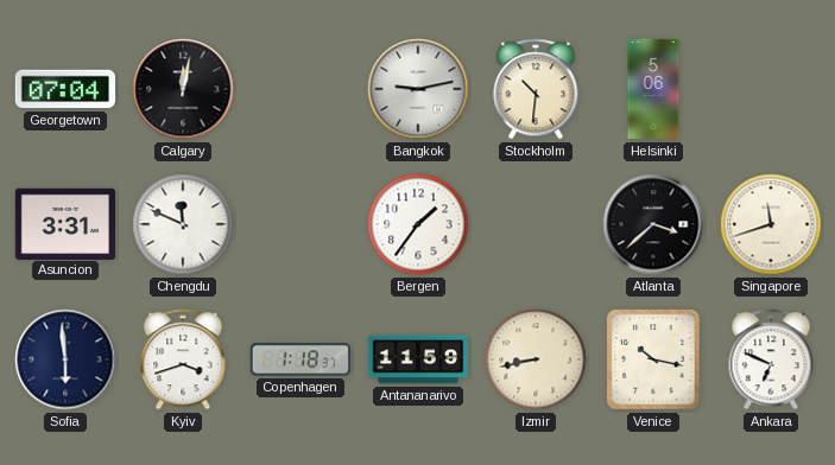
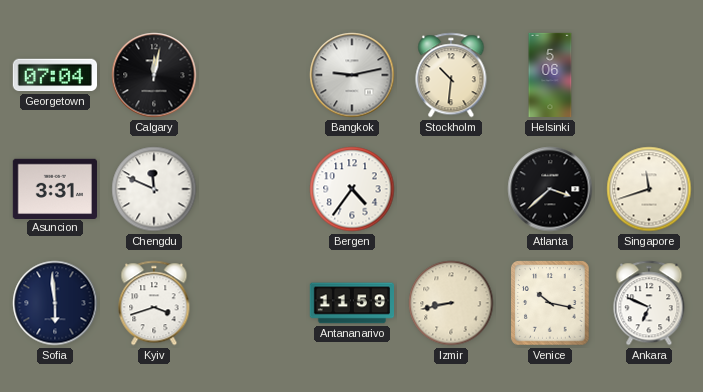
Bergen: 1:36 -> 4:36 (352, 189)
Copenhagen: 1:18 -> none (299, 359)
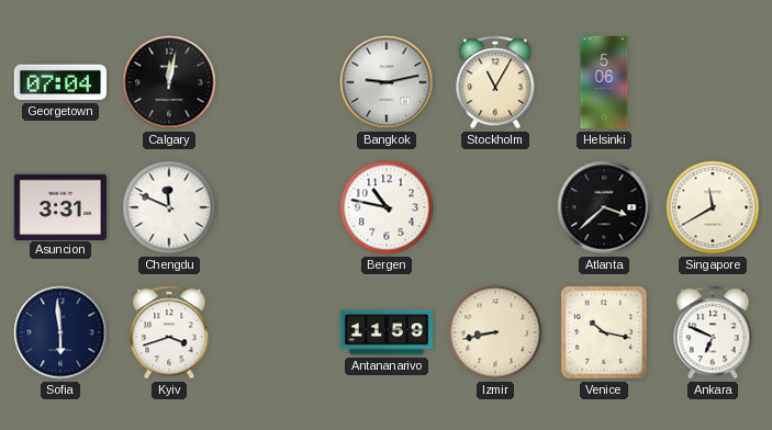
Stockholm: 10:31 -> 11:05 (495, 82)
Bergen: 4:36 -> 10:47 (387, 207)
Singapore: 11:42 -> 11:40 (713, 207)
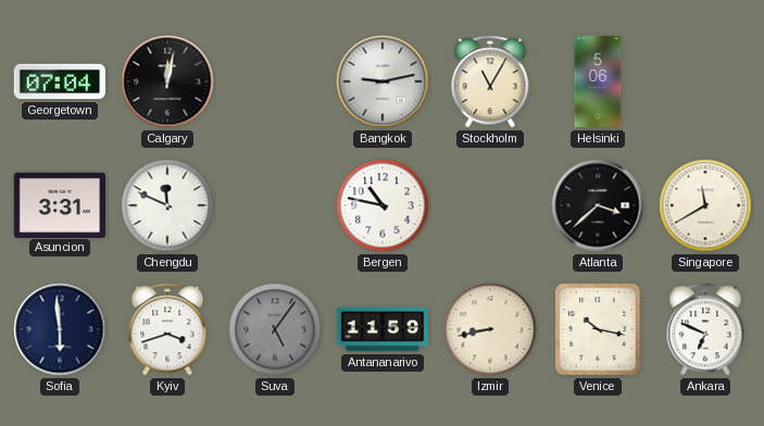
Suva: none -> 5:06 (275, 329)
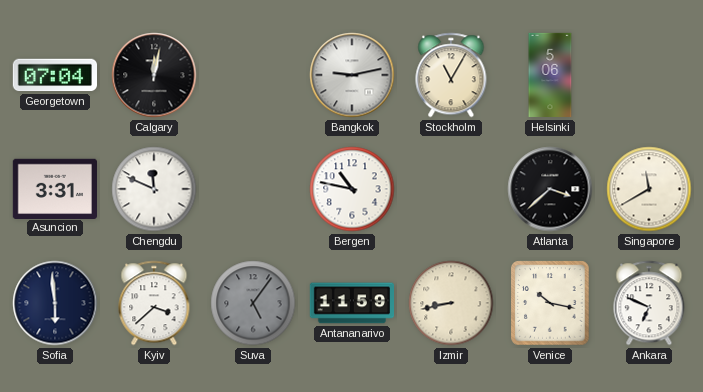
Kyiv: 3:42 -> 3:38 (154, 303)
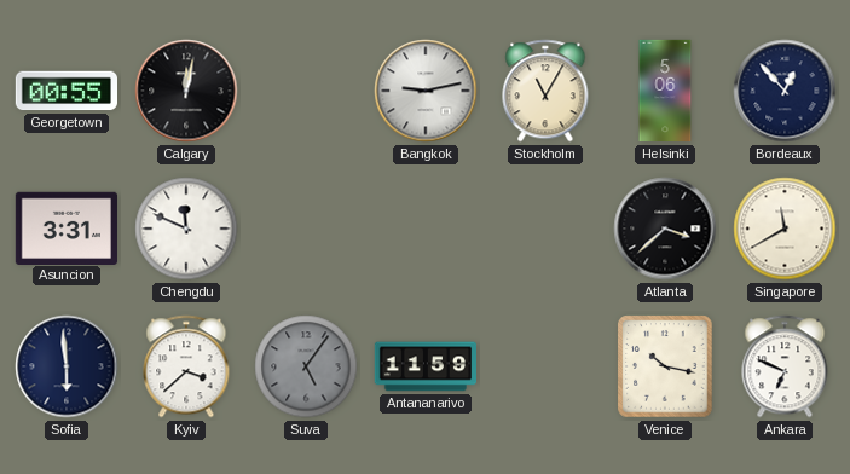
Georgetown: 07:04 -> 00:55 (65, 91)
Bordeaux: none -> 12:53 (785, 91)
Bergen: 10:47 -> none (352, 189)
Izmir: 8:43 -> none (451, 303)
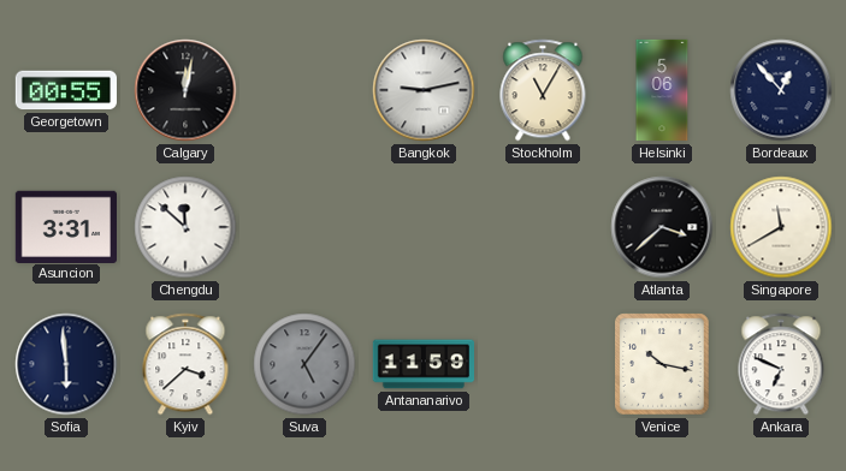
Chengdu: 11:49 -> 11:52 (185, 227)
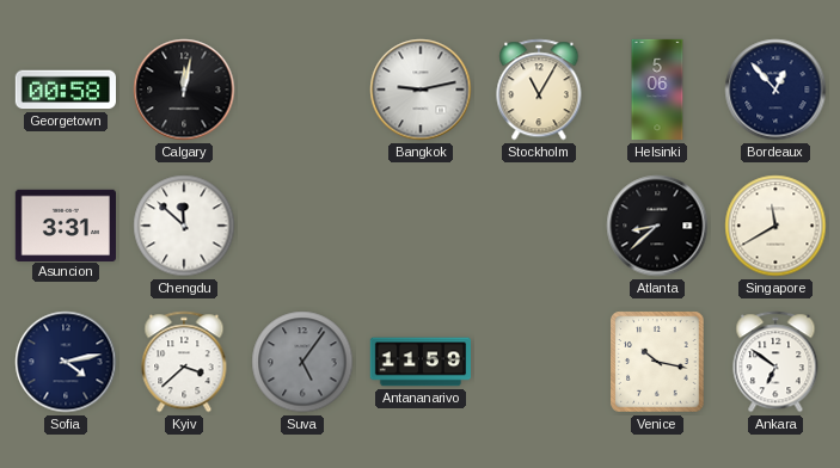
Georgetown: 00:55 -> 00:58 (65, 90)
Atlanta: 3:38 -> 8:38 (657, 226)
Sofia: 5:59 -> 4:13 (66, 362)
Ankara: 6:49 -> 6:51 (775, 362)
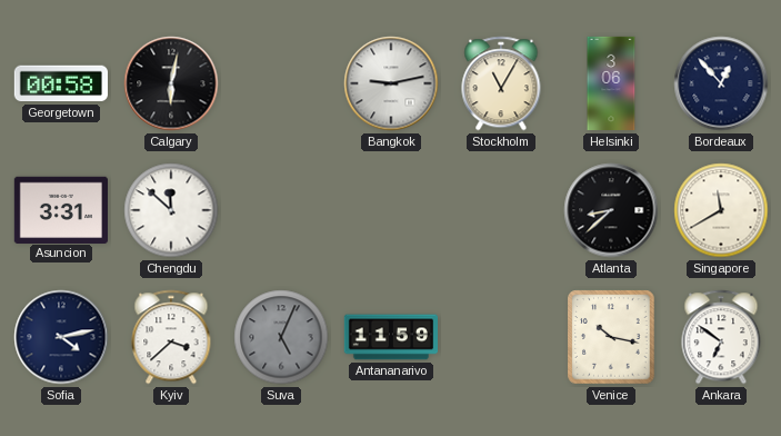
Calgary: 12:02 -> 6:02 (171, 83)
Helsinki: 5:06 -> 3:06 (611, 83)
Suva: 5:06 -> 5:04 (281, 337)
